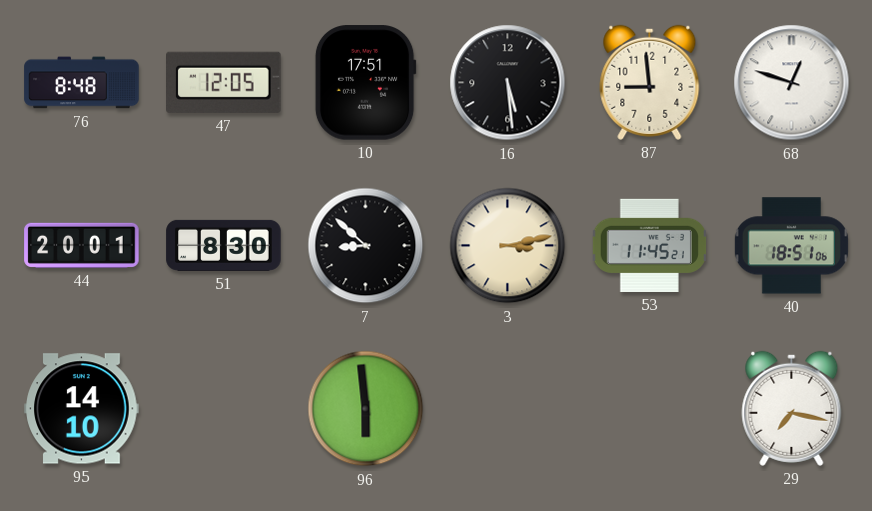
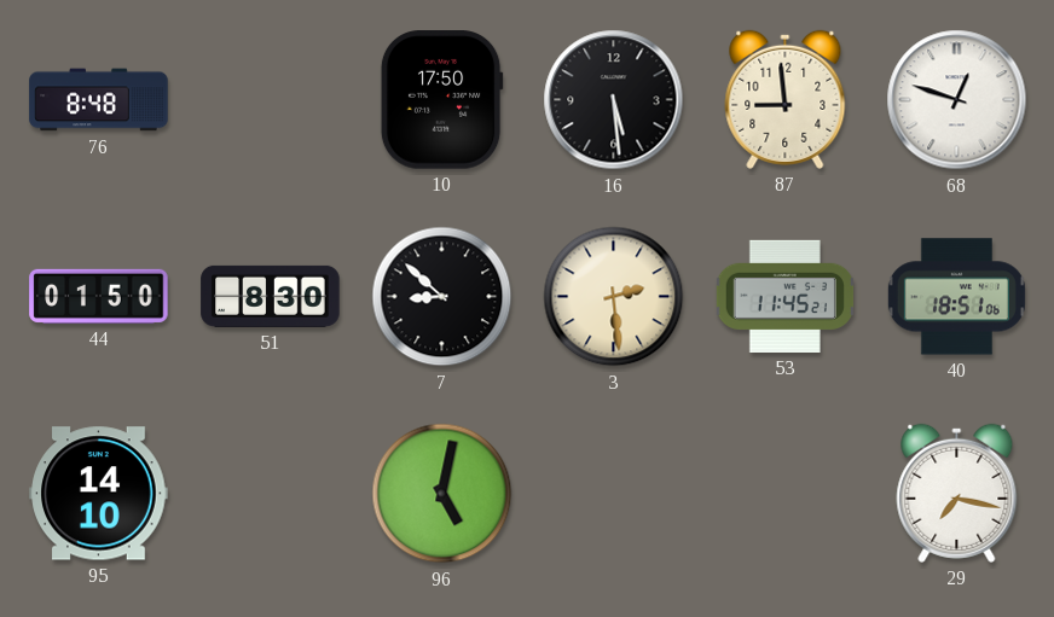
47: 12:05 -> none (224, 82)
10: 17:51 -> 17:50 (441, 100)
44: 20:01 -> 01:50 (99, 296)
3: 3:13 -> 2:29 (614, 297)
96: 5:59 -> 5:02 (442, 494)
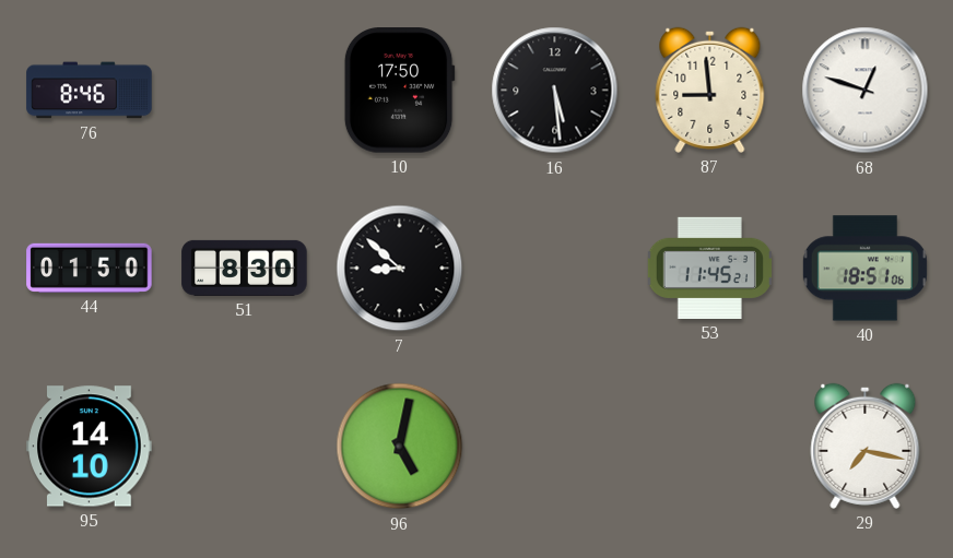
76: 8:48 -> 8:46 (90, 91)
3: 2:29 -> none (614, 297)
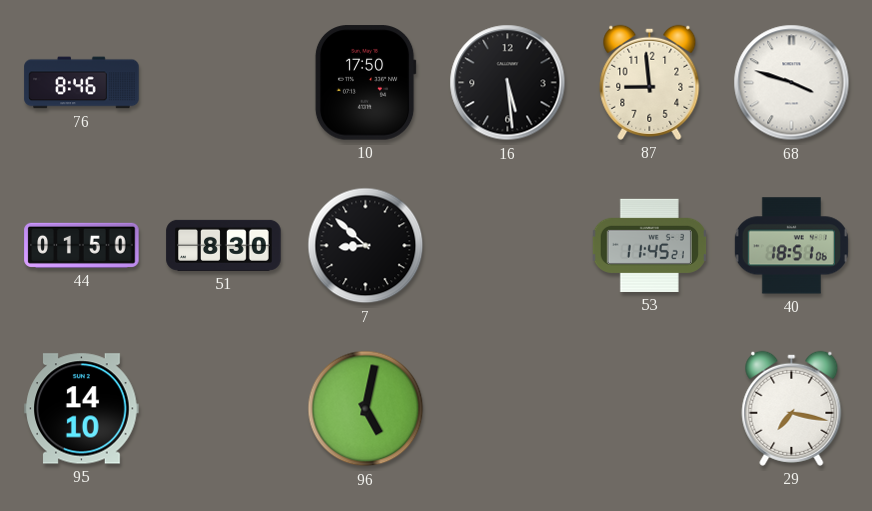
68: 12:48 -> 3:48 (792, 83)
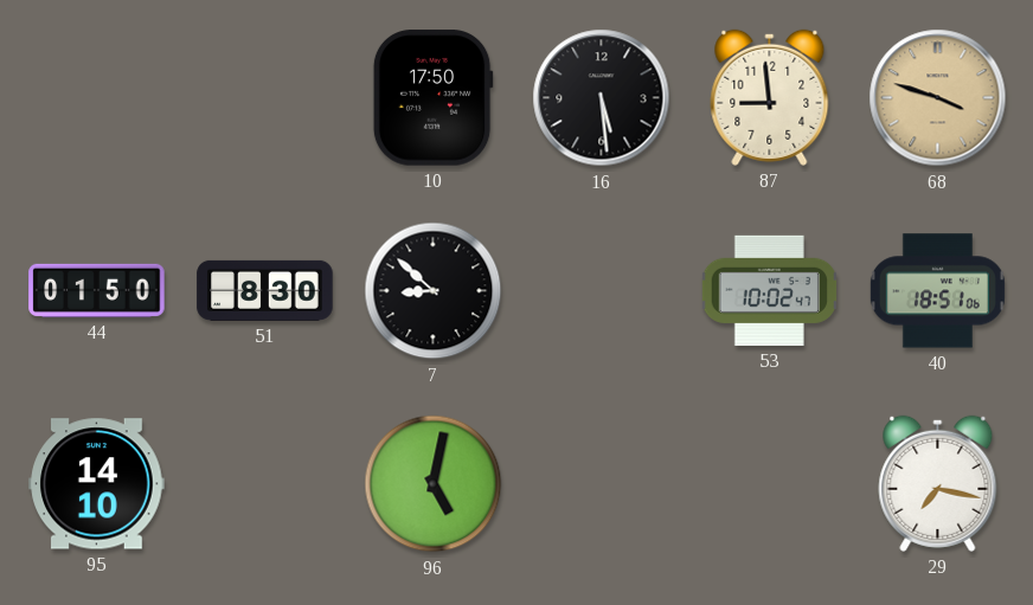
76: 8:46 -> none (82, 83)
68 dial: white -> champagne (938, 98)
53: 11:45 -> 10:02 (769, 290)
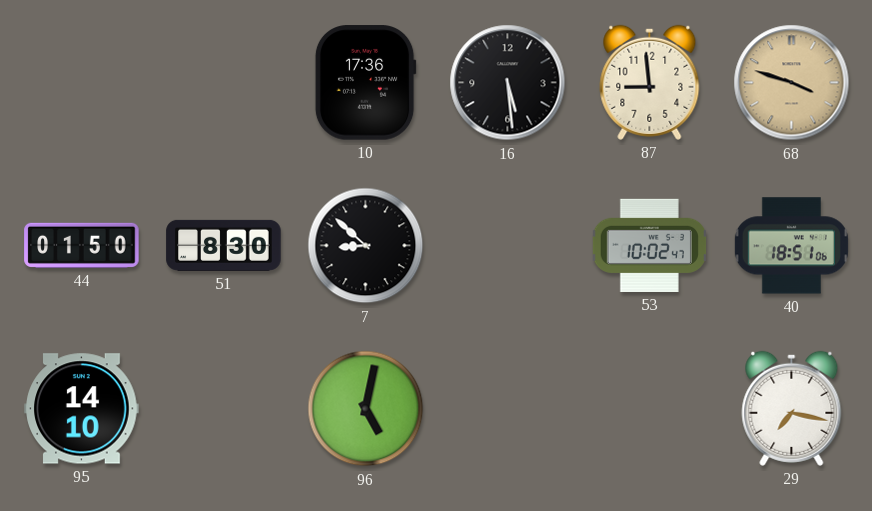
10: 17:50 -> 17:36 (365, 83)
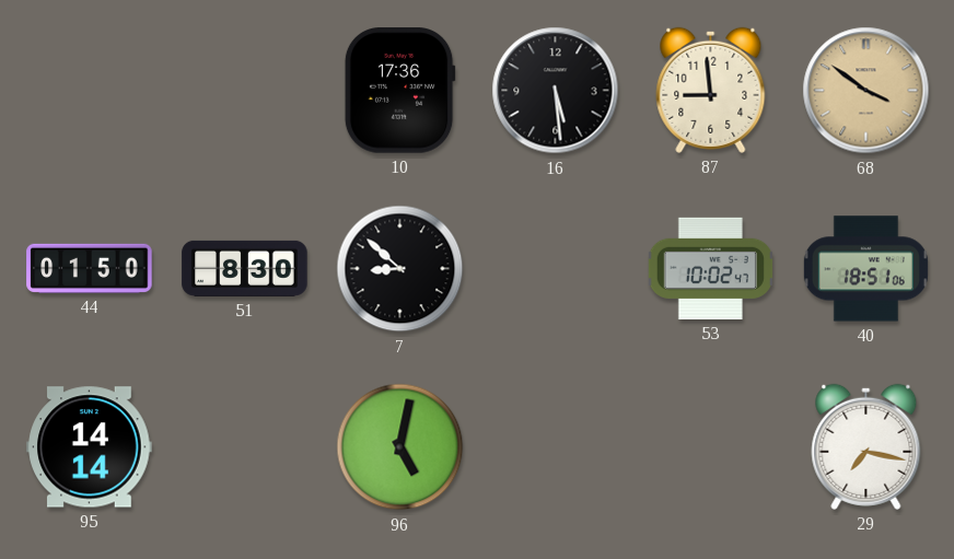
68: 3:48 -> 3:51 (866, 91)
95: 14:10 -> 14:14 (90, 447)
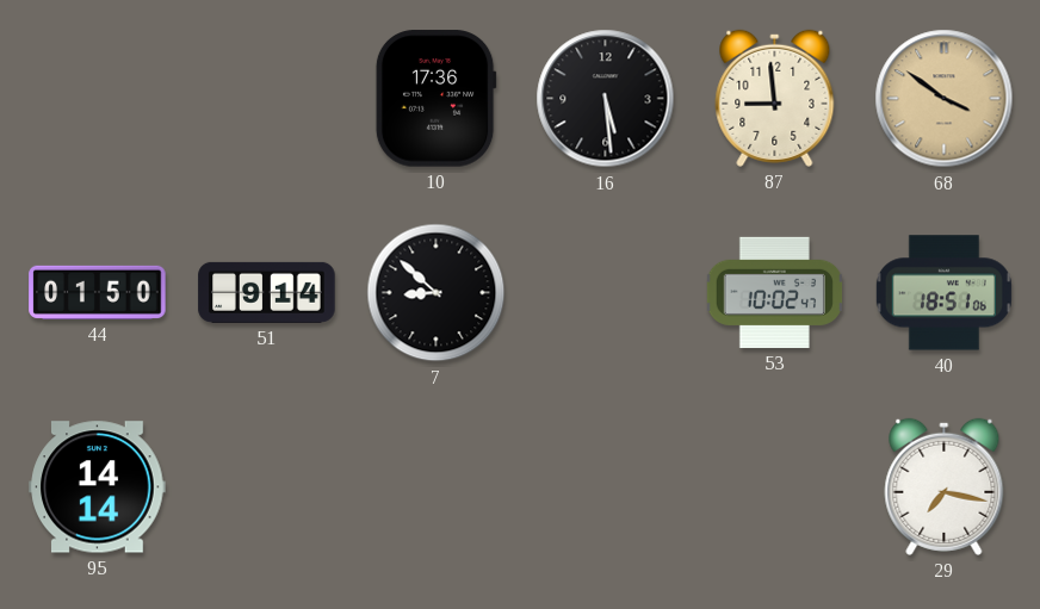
51: 8:30 -> 9:14 (267, 292)
96: 5:02 -> none (400, 447)
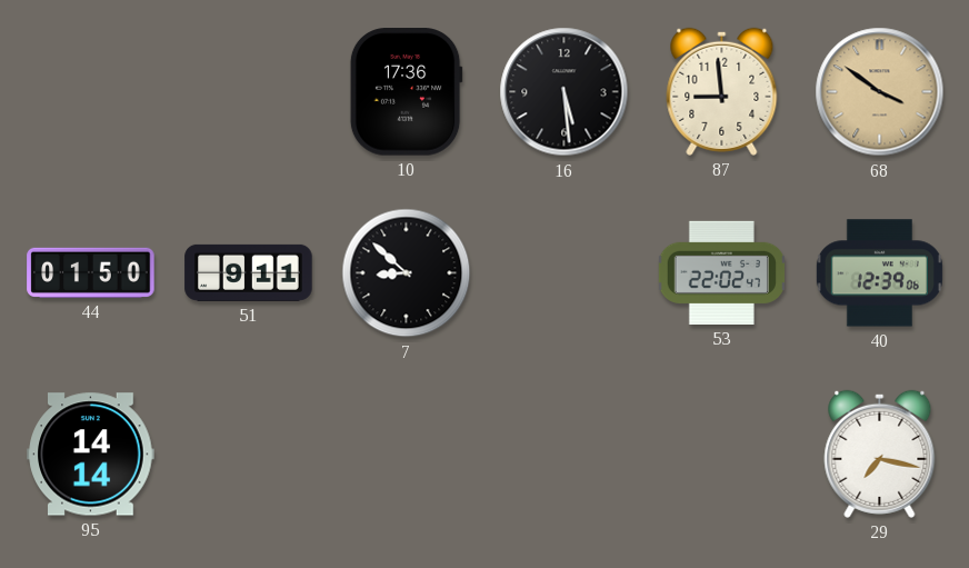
51: 9:14 -> 9:11 (249, 272)
53: 10:02 -> 22:02 (721, 272)
40: 18:51 -> 12:39 (879, 273)
